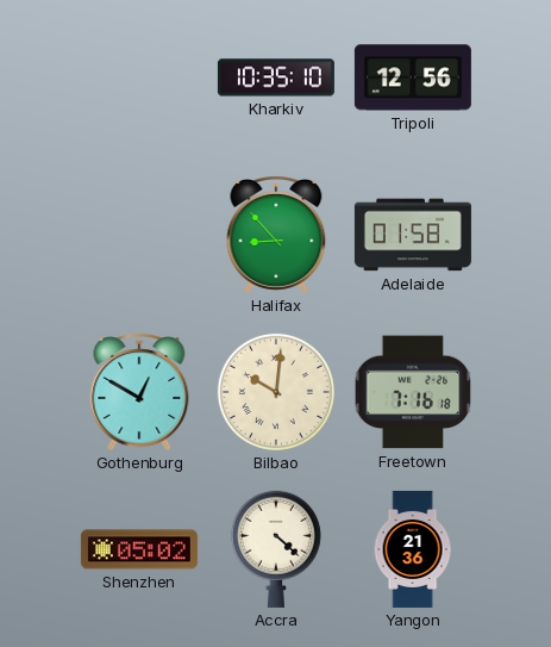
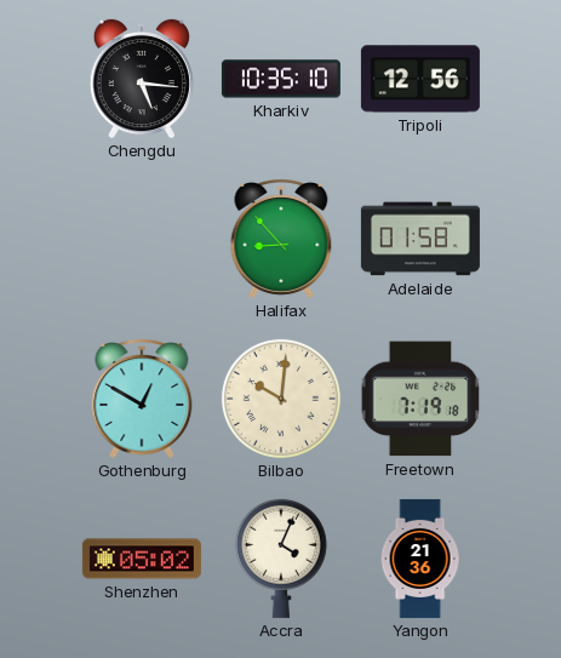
Chengdu: none -> 5:16 (142, 79)
Freetown: 7:16 -> 7:19 (420, 399)
Accra: 4:22 -> 4:04 (281, 559)
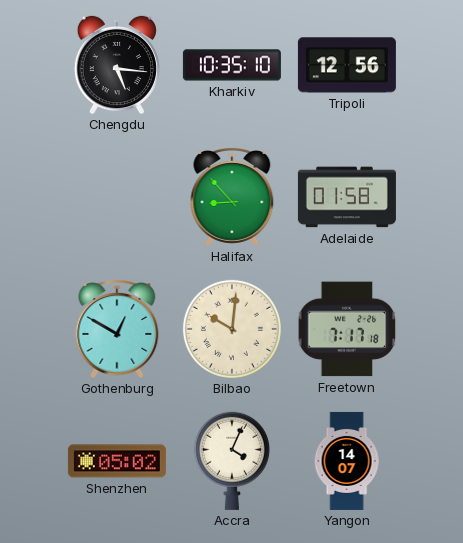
Freetown: 7:19 -> 7:17 (347, 329)
Yangon: 21:36 -> 14:07 (347, 461)
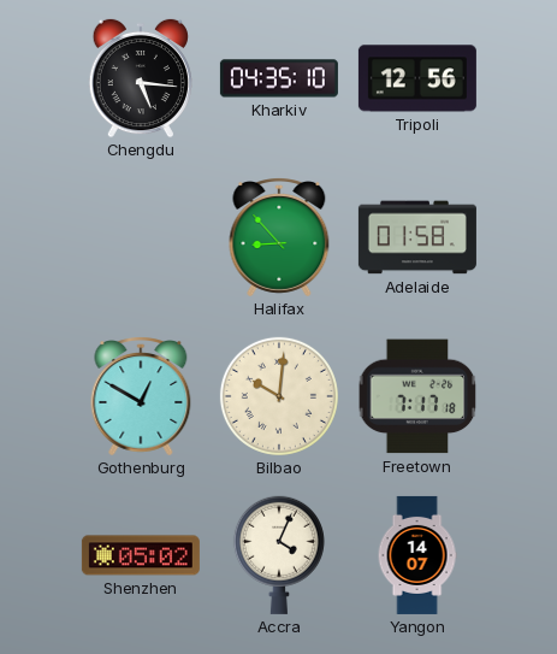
Kharkiv: 10:35 -> 04:35 (279, 78)
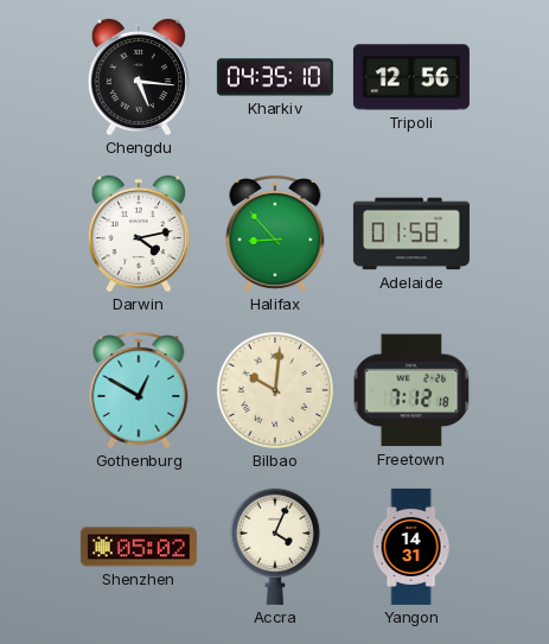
Darwin: none -> 4:13 (139, 234)
Freetown: 7:17 -> 7:12 (411, 390)
Yangon: 14:07 -> 14:31 (411, 547)
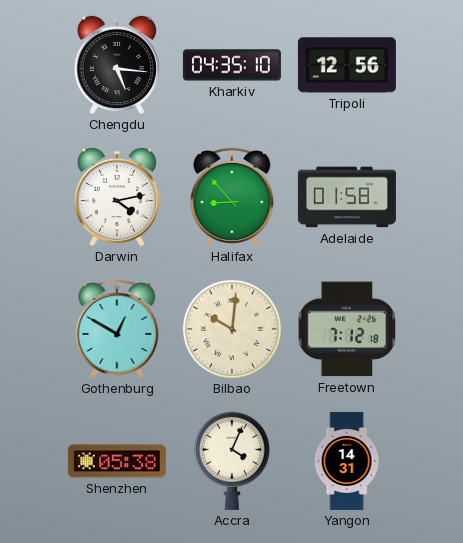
Shenzhen: 05:02 -> 05:38 (117, 461)
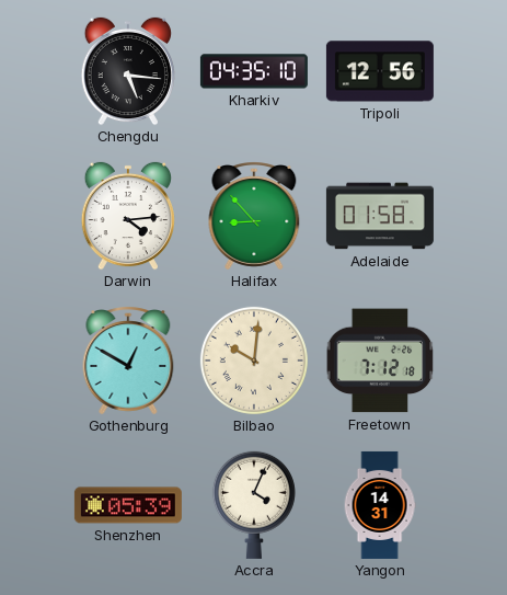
Darwin: 4:13 -> 4:14 (128, 216)
Shenzhen: 05:38 -> 05:39 (128, 505)
